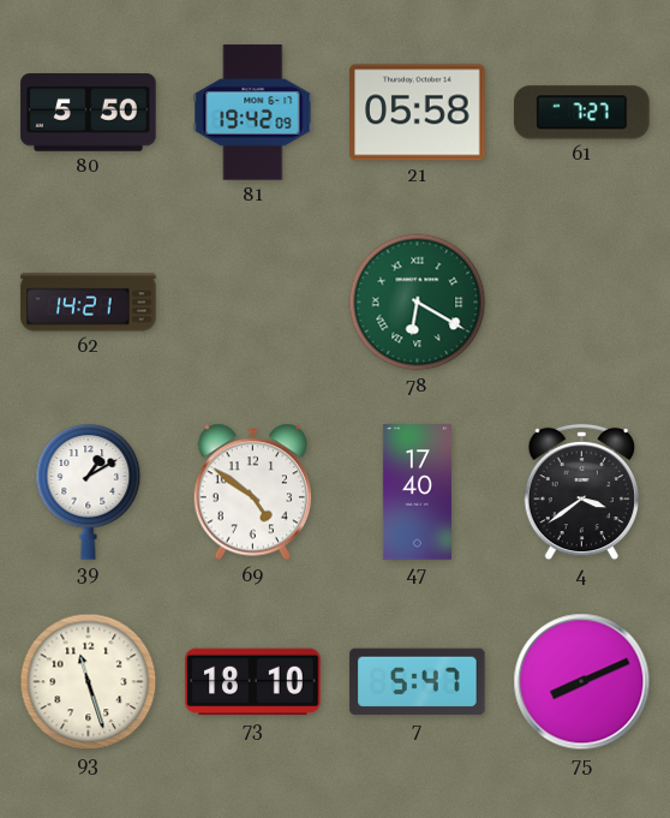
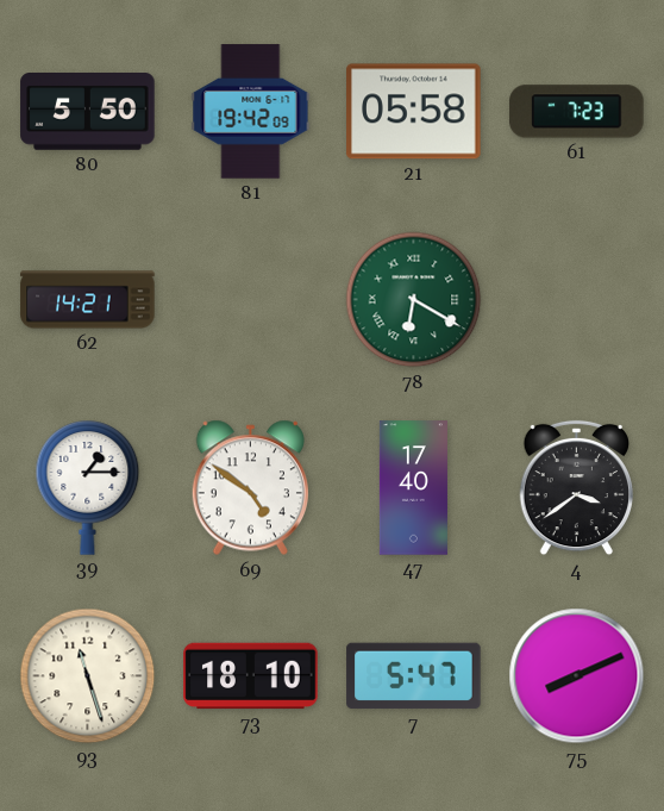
61: 7:27 -> 7:23 (577, 112)
39: 1:10 -> 1:15 (88, 488)
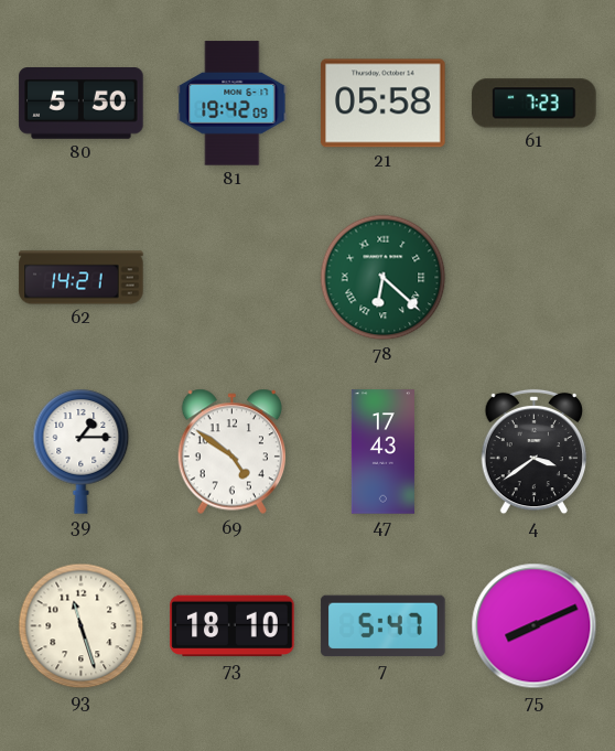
78: 6:20 -> 6:22 (384, 278)
47: 17:40 -> 17:43 (382, 452)
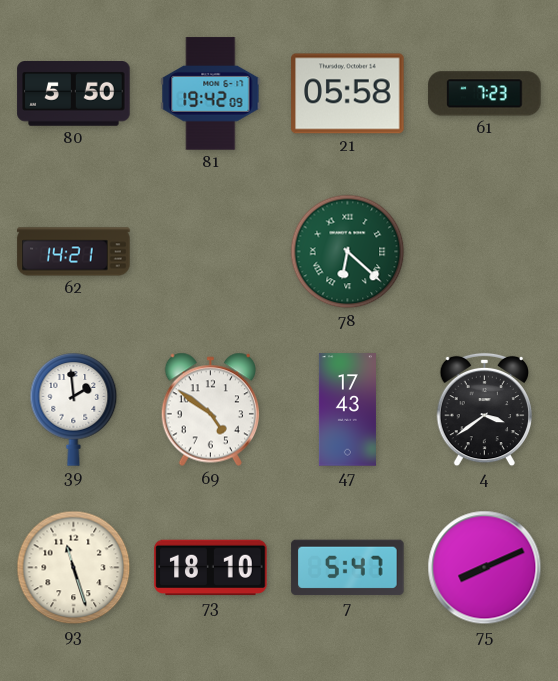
39: 1:15 -> 1:59 (74, 410)
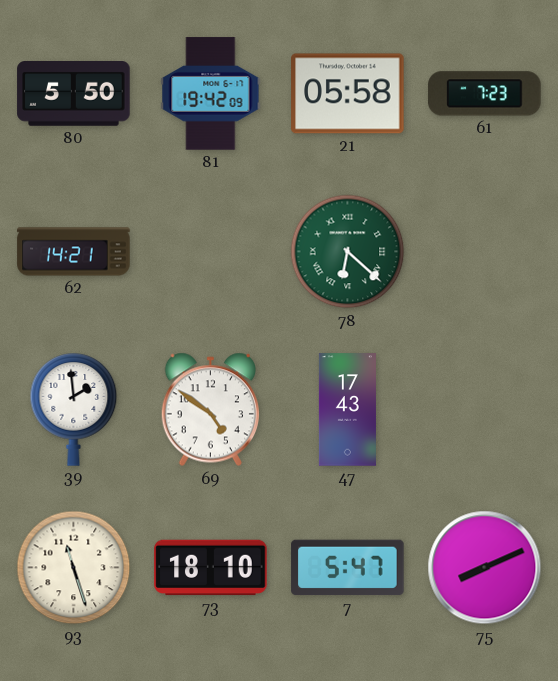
4: 3:39 -> none (484, 410)
